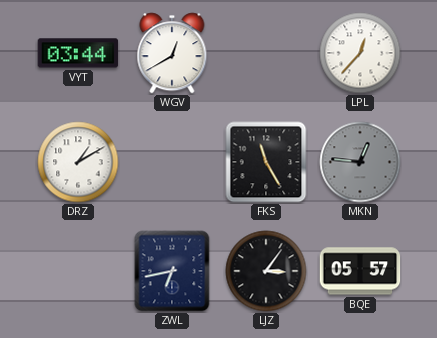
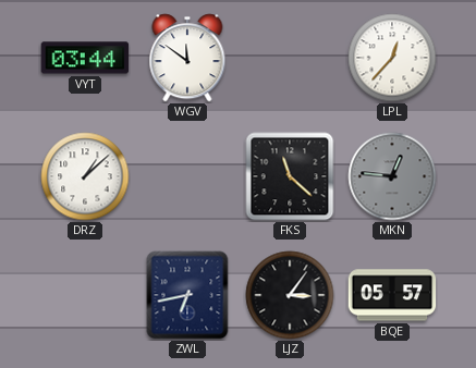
WGV: 12:40 -> 11:51 (187, 58)
DRZ: 1:10 -> 1:08 (85, 176)
FKS: 11:25 -> 11:22 (290, 176)
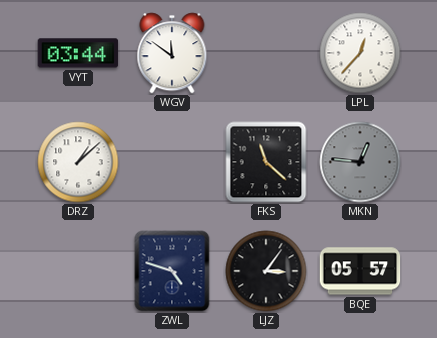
ZWL: 6:43 -> 4:48 (172, 271)
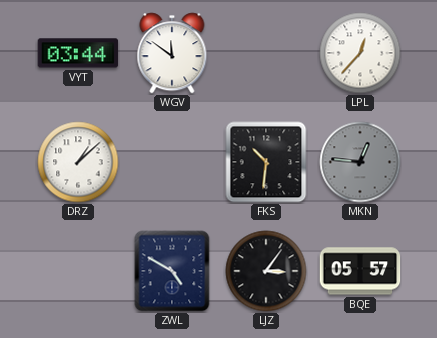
FKS: 11:22 -> 10:31 (266, 162)
ZWL: 4:48 -> 4:50 (172, 271)
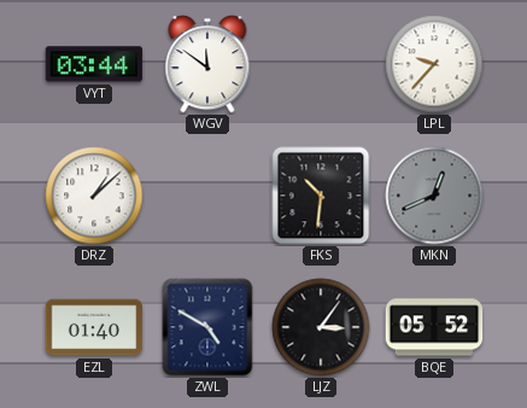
LPL: 12:37 -> 9:37 (434, 64)
MKN: 12:46 -> 12:41 (434, 196)
EZL: none -> 01:40 (94, 327)
BQE: 05:57 -> 05:52 (434, 327)
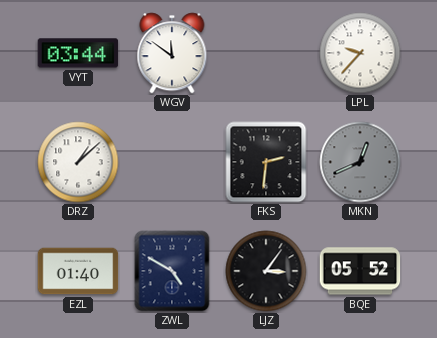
FKS: 10:31 -> 2:31 (266, 162)
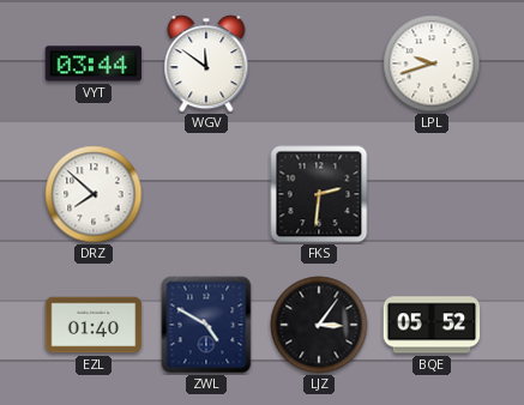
LPL: 9:37 -> 9:42 (432, 64)
DRZ: 1:08 -> 7:52 (94, 194)
MKN: 12:41 -> none (360, 162)
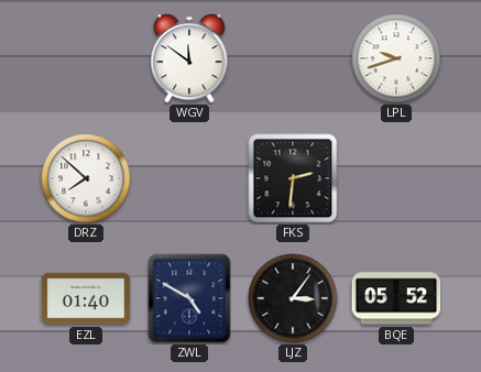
VYT: 03:44 -> none (94, 64)
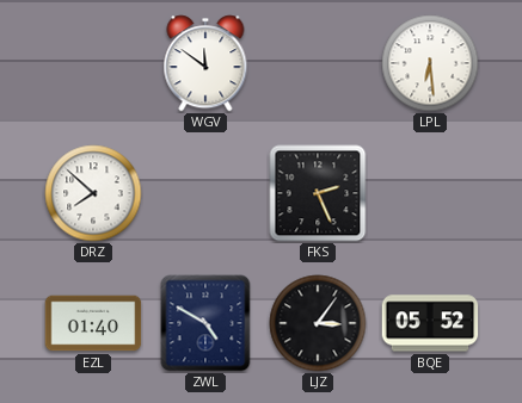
LPL: 9:42 -> 6:29 (430, 63)
FKS: 2:31 -> 2:26 (318, 193)
